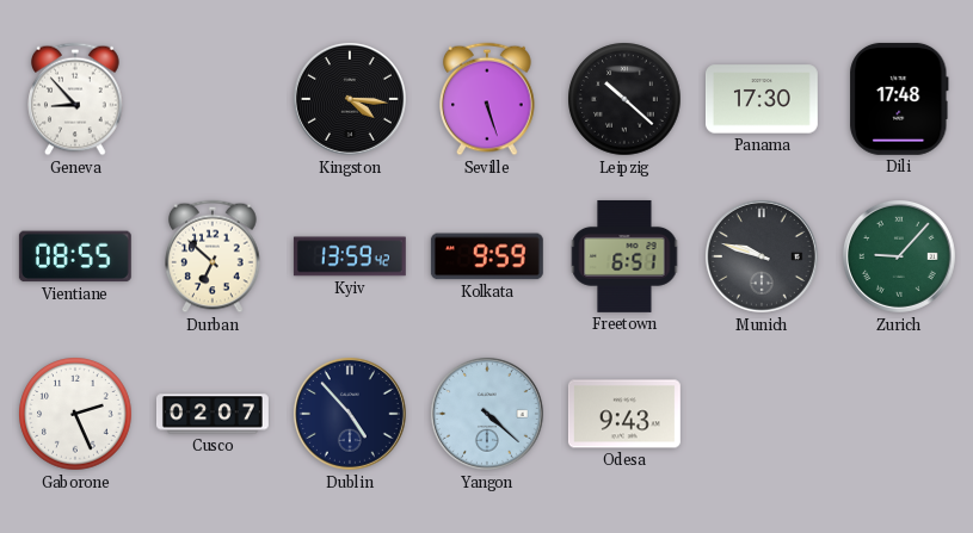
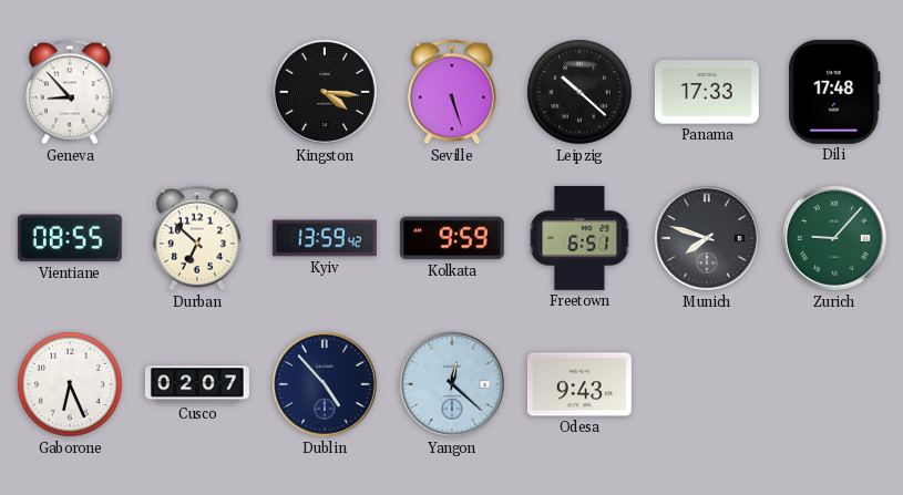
Panama: 17:30 -> 17:33 (707, 92)
Munich: 9:48 -> 7:48 (707, 238)
Gaborone: 2:26 -> 6:26 (70, 384)
Yangon: 4:22 -> 12:22 (452, 384)
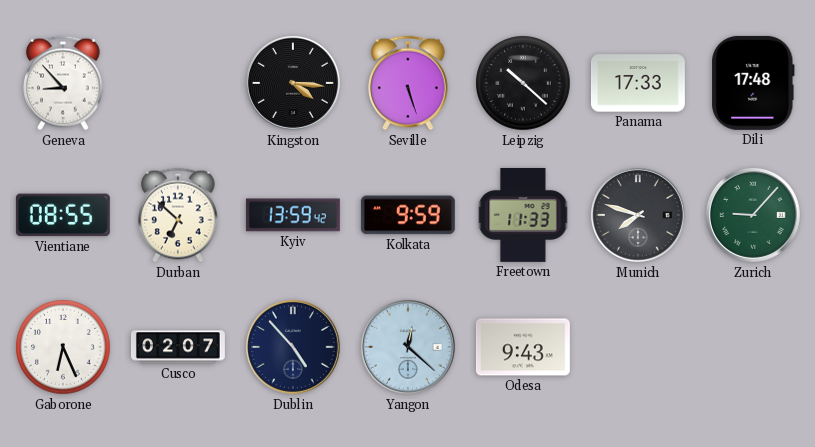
Freetown: 6:51 -> 11:33 (523, 215)
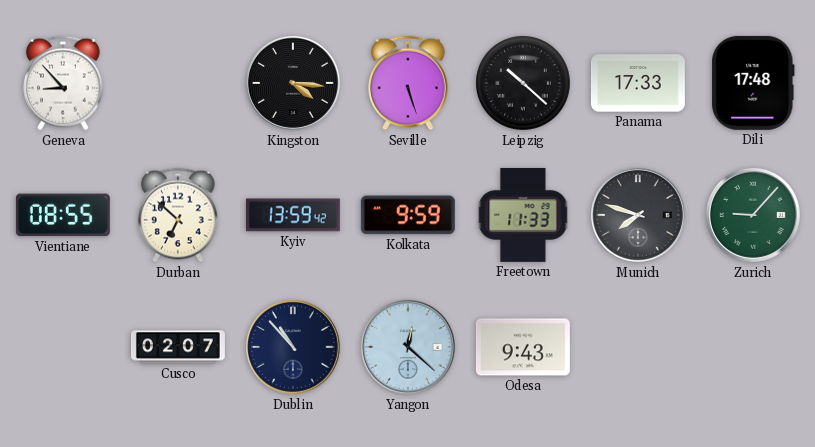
Gaborone: 6:26 -> none (63, 347)
Dublin: 4:53 -> 10:53 (293, 347)
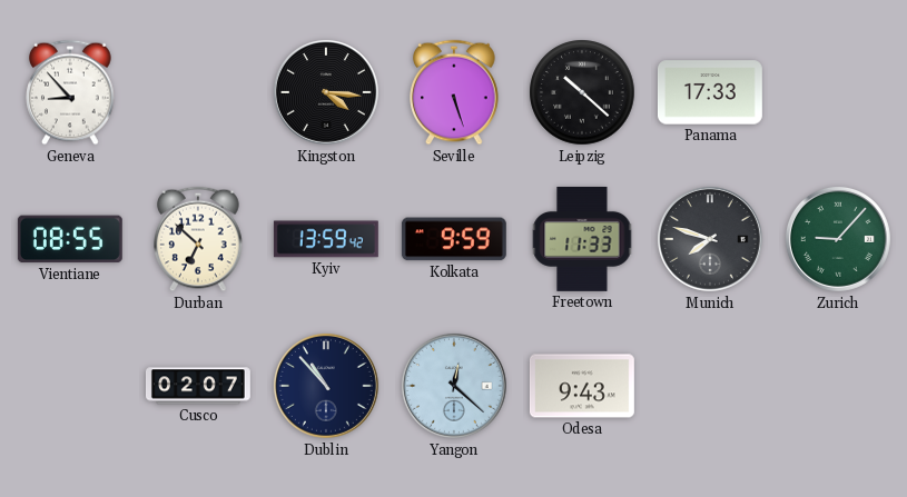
Dili: 17:48 -> none (753, 83)
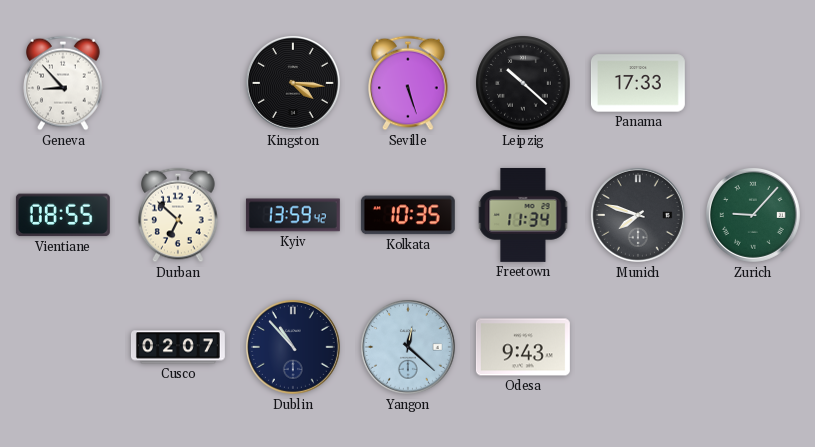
Kolkata: 9:59 -> 10:35 (408, 215)
Freetown: 11:33 -> 11:34 (523, 215)
